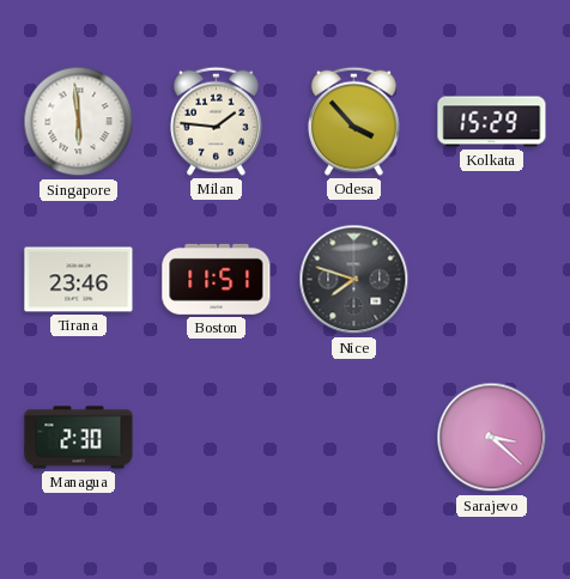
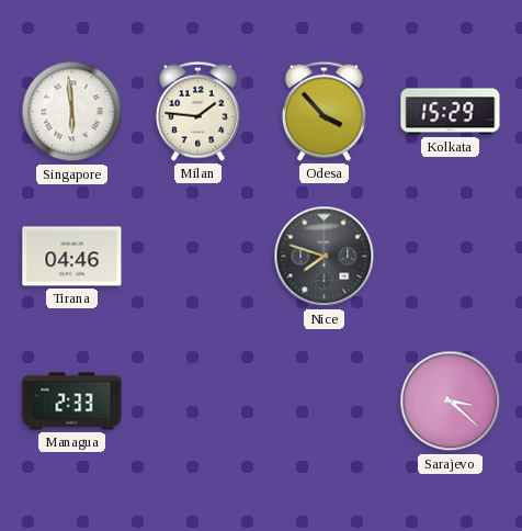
Tirana: 23:46 -> 04:46 (72, 257)
Boston: 11:51 -> none (217, 279)
Managua: 2:30 -> 2:33 (72, 402)
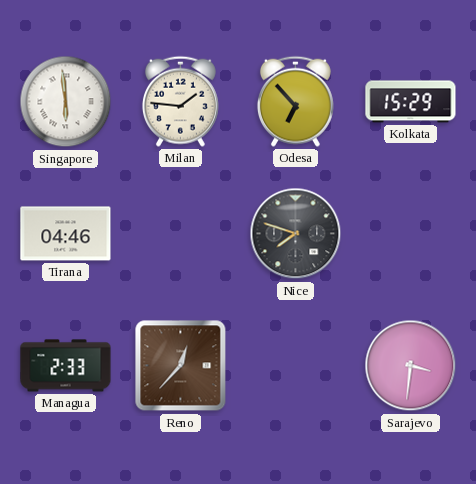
Odesa: 3:53 -> 6:53 (295, 101)
Reno: none -> 12:37 (181, 366)
Sarajevo: 3:22 -> 3:31 (411, 366)
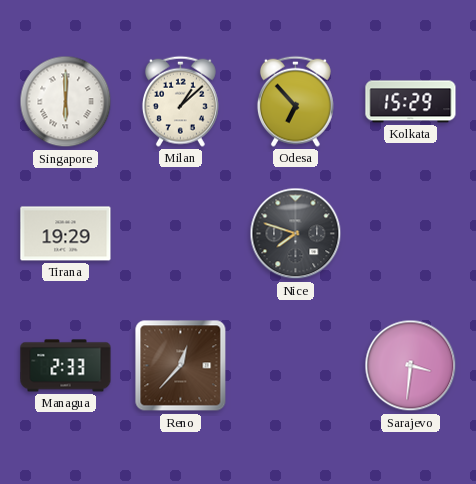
Singapore: 5:59 -> 6:00 (66, 102)
Milan: 1:46 -> 1:08 (180, 101)
Tirana: 04:46 -> 19:29 (66, 234)
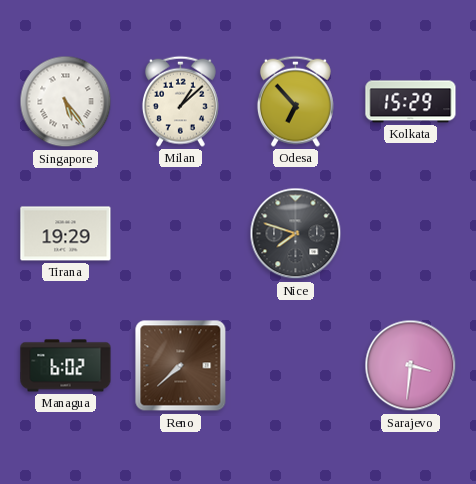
Singapore: 6:00 -> 5:24 (66, 102)
Managua: 2:33 -> 6:02 (66, 366)
Reno: 12:37 -> 7:38 (181, 366)
